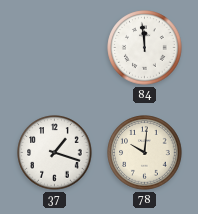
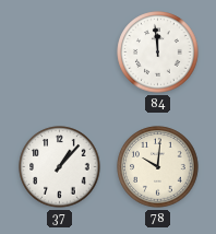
37: 1:18 -> 1:07 (60, 167)
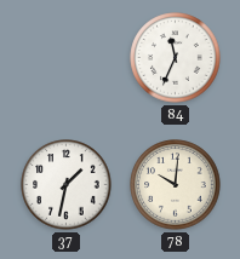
84: 11:59 -> 11:34 (176, 58)
37: 1:07 -> 1:32 (67, 185)
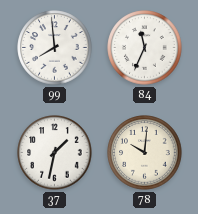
99: none -> 7:59 (55, 48)
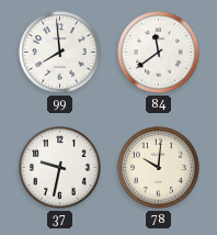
84: 11:34 -> 11:39 (159, 53)
37: 1:32 -> 9:32 (60, 168)
